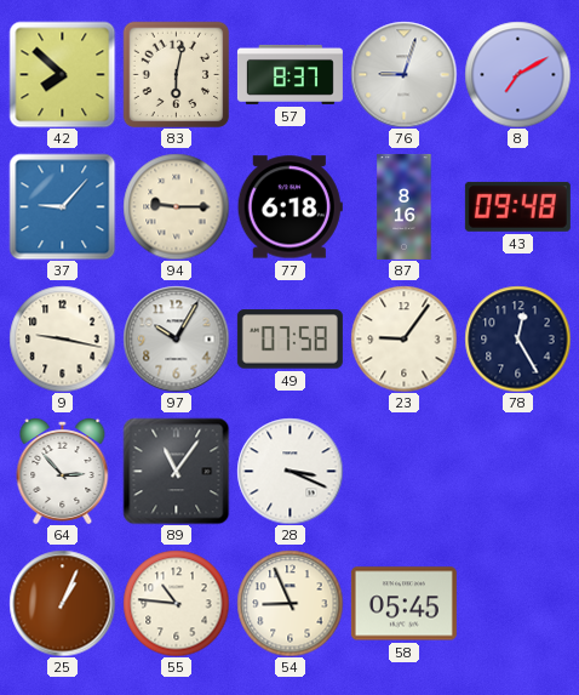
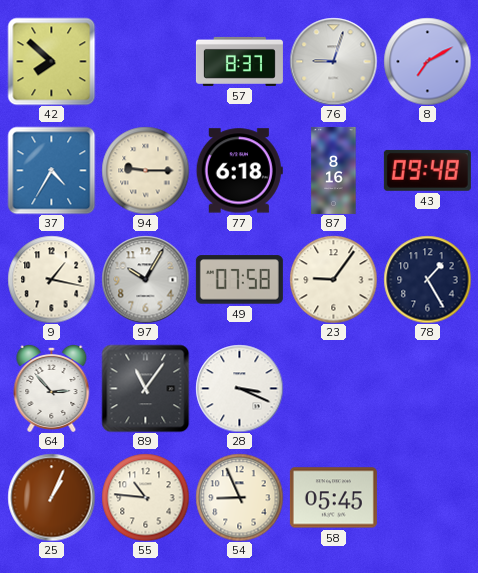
83: 6:02 -> none (176, 74)
37: 9:07 -> 4:35 (51, 170)
9: 9:17 -> 1:17 (51, 279)
78: 12:25 -> 1:25 (427, 279)
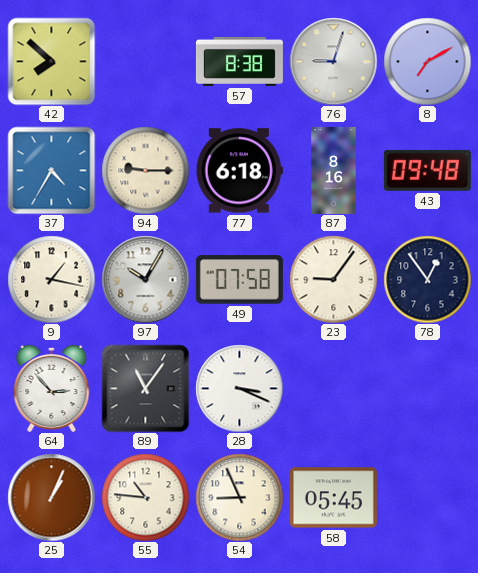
57: 8:37 -> 8:38 (239, 61)
78: 1:25 -> 12:54 (427, 279)
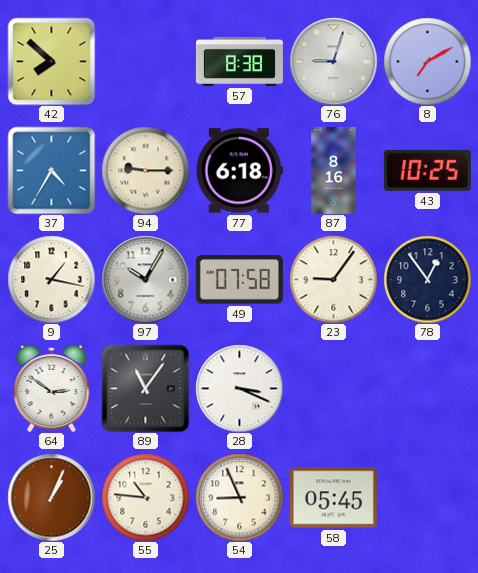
43: 09:48 -> 10:25 (427, 170)
64: 2:53 -> 2:51 (52, 388)
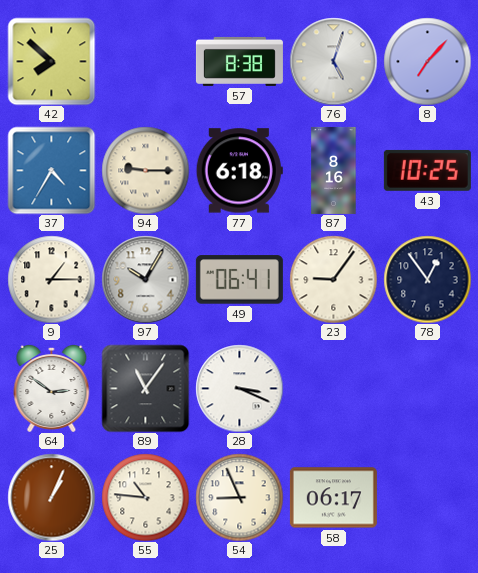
76: 9:03 -> 5:03 (333, 61)
8: 7:10 -> 7:07 (427, 61)
9: 1:17 -> 1:15 (51, 279)
49: 07:58 -> 06:41 (239, 280)
58: 05:45 -> 06:17 (333, 498)
